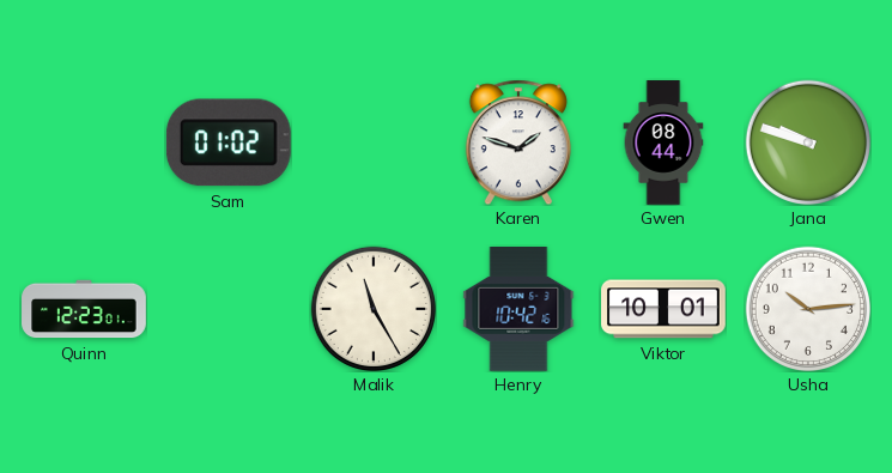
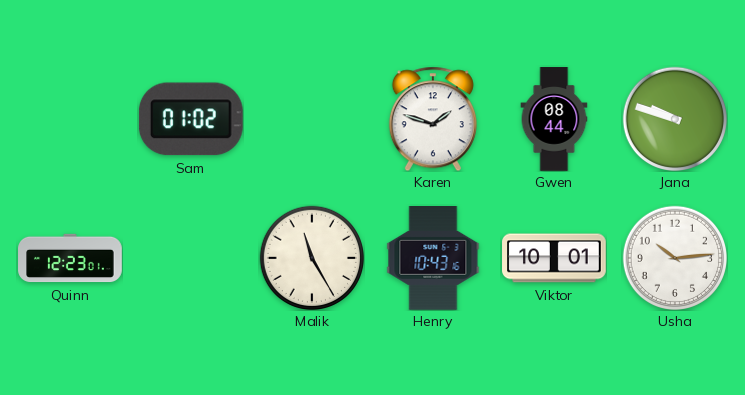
Henry: 10:42 -> 10:43 (433, 259)
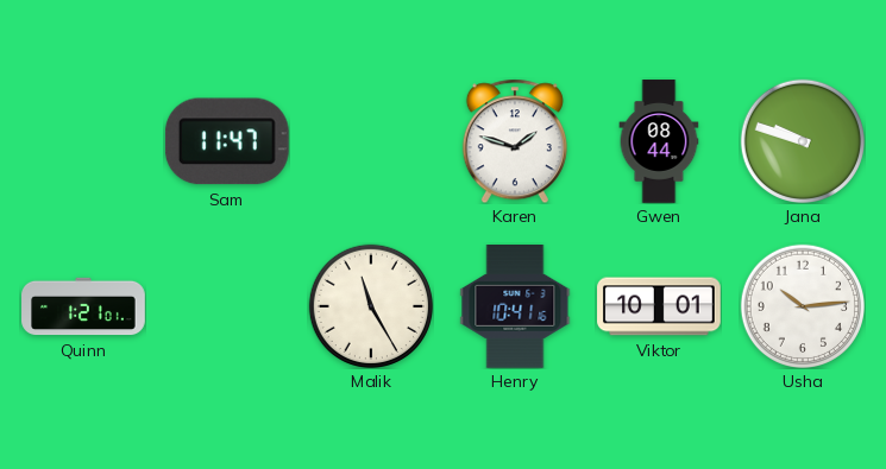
Sam: 01:02 -> 11:47 (227, 141)
Quinn: 12:23 -> 1:21 (83, 306)
Henry: 10:43 -> 10:41 (515, 308)
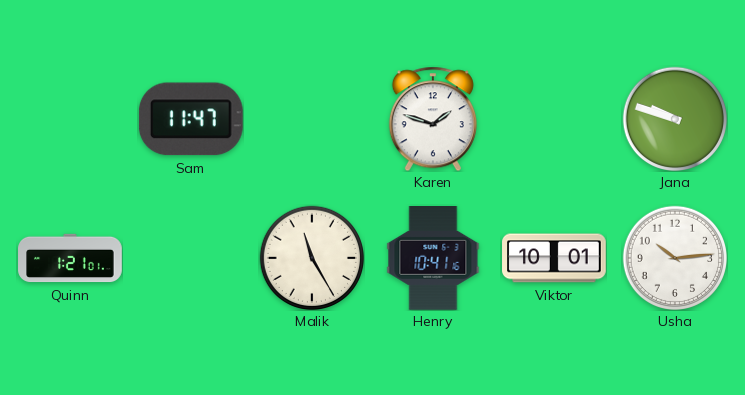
Gwen: 08:44 -> none (659, 141)
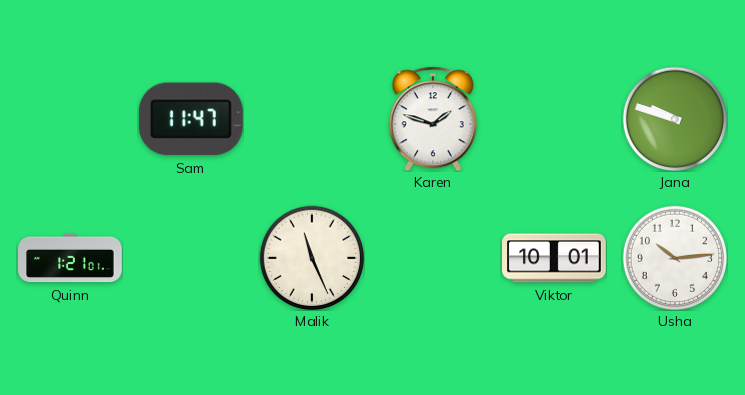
Malik: 11:25 -> 11:26 (311, 257)
Henry: 10:41 -> none (433, 259)
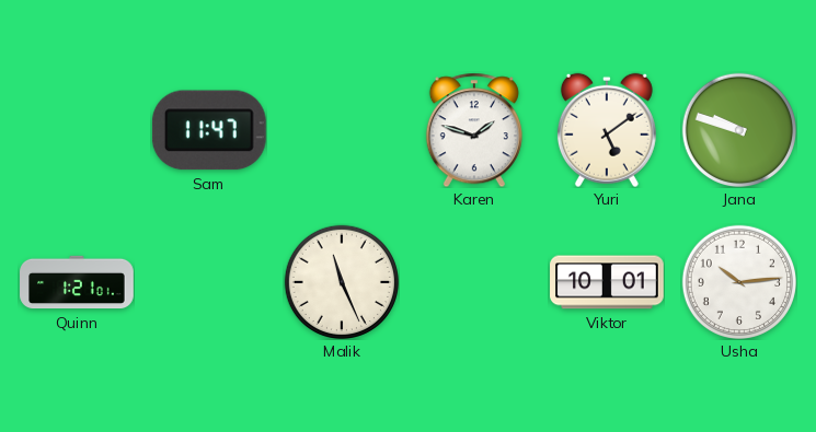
Yuri: none -> 5:09 (607, 130)
